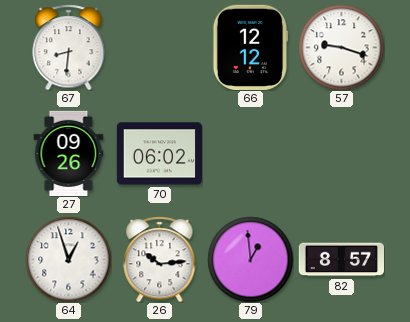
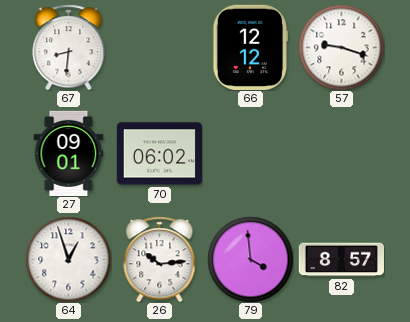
27: 09:26 -> 09:01 (69, 153)
79: 12:59 -> 3:59 (250, 259)
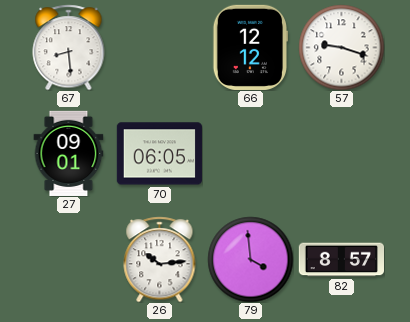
67: 8:31 -> 8:29 (69, 47)
70: 06:02 -> 06:05 (159, 154)
64: 12:57 -> none (68, 259)
